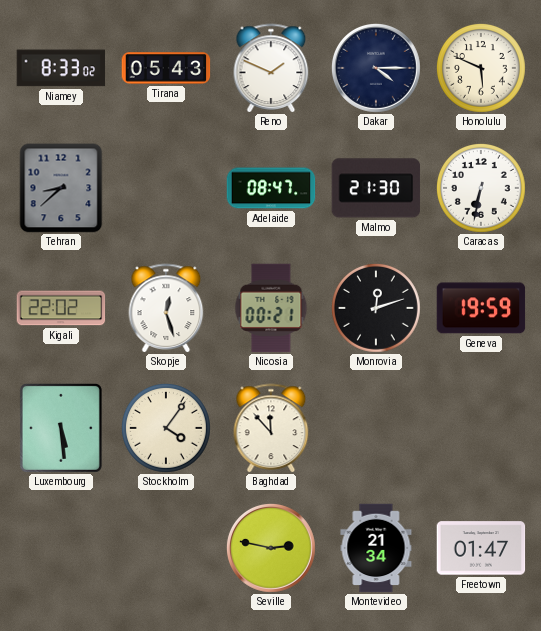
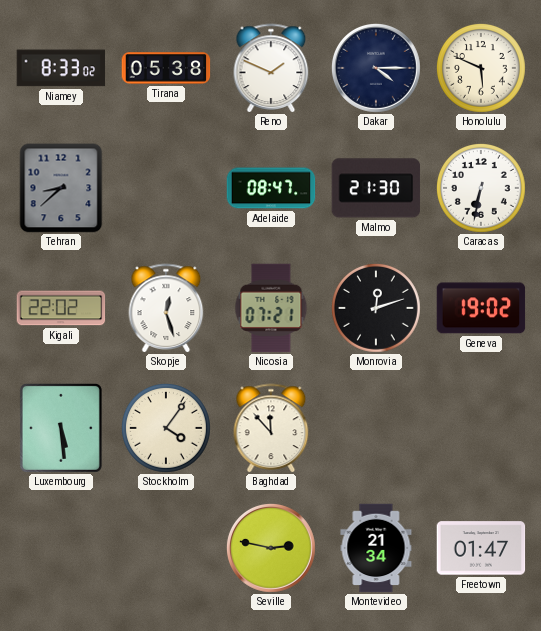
Tirana: 05:43 -> 05:38 (166, 68)
Nicosia: 00:21 -> 07:21 (271, 308)
Geneva: 19:59 -> 19:02 (481, 308)
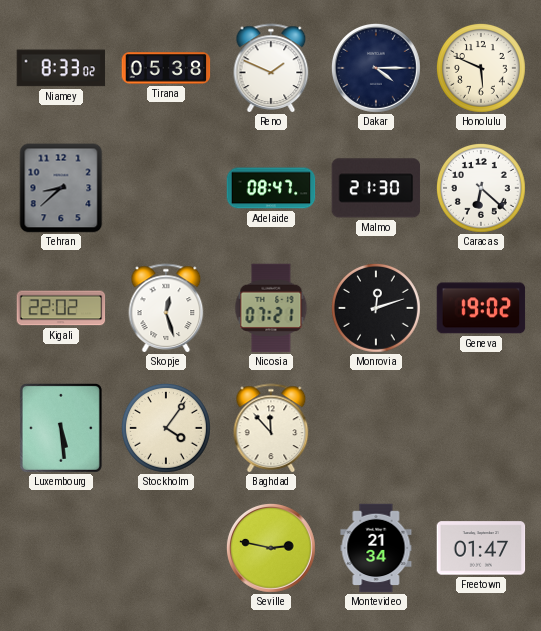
Caracas: 6:32 -> 6:22 (481, 188)
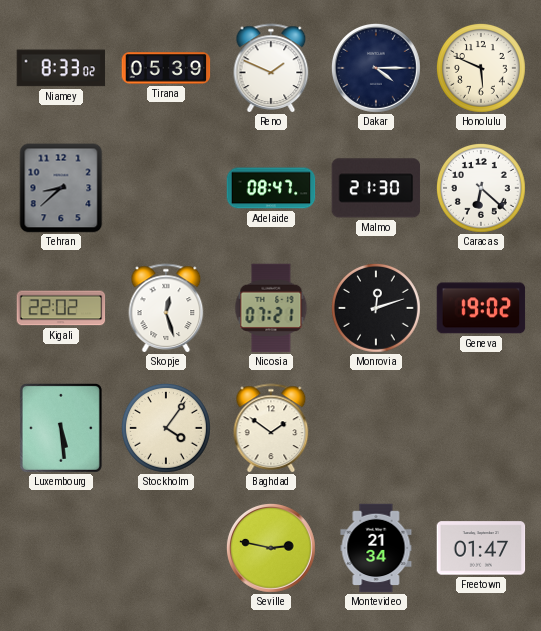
Tirana: 05:38 -> 05:39 (166, 68)
Baghdad: 11:53 -> 1:51 (271, 428)
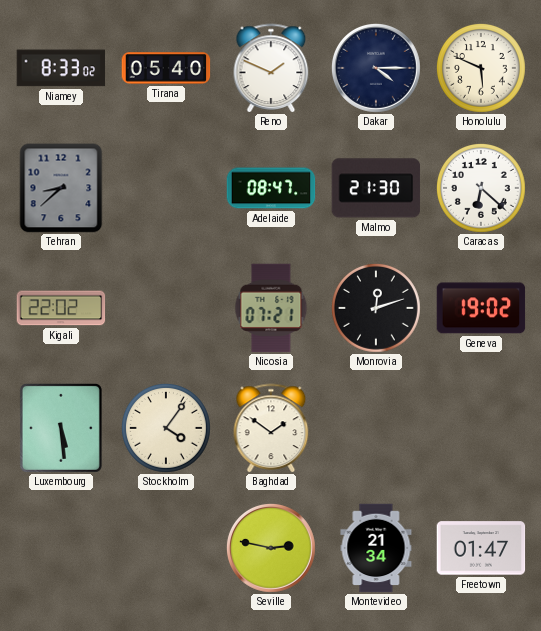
Tirana: 05:39 -> 05:40 (166, 68)
Skopje: 12:27 -> none (166, 308)
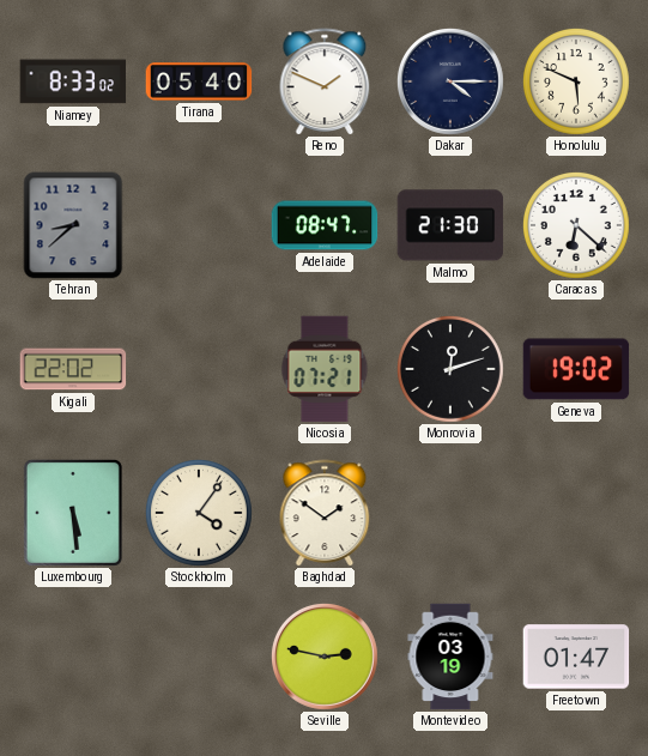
Montevideo: 21:34 -> 03:19 (450, 657)
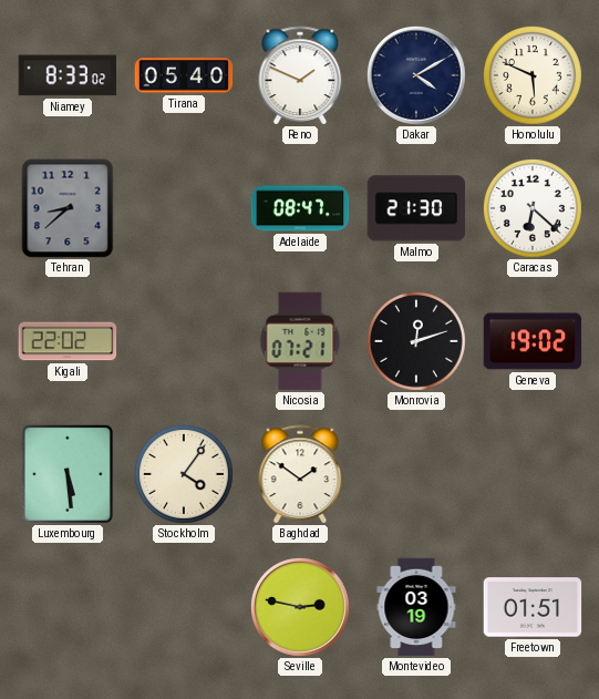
Dakar: 4:15 -> 4:10 (417, 76)
Freetown: 01:47 -> 01:51 (533, 607)
